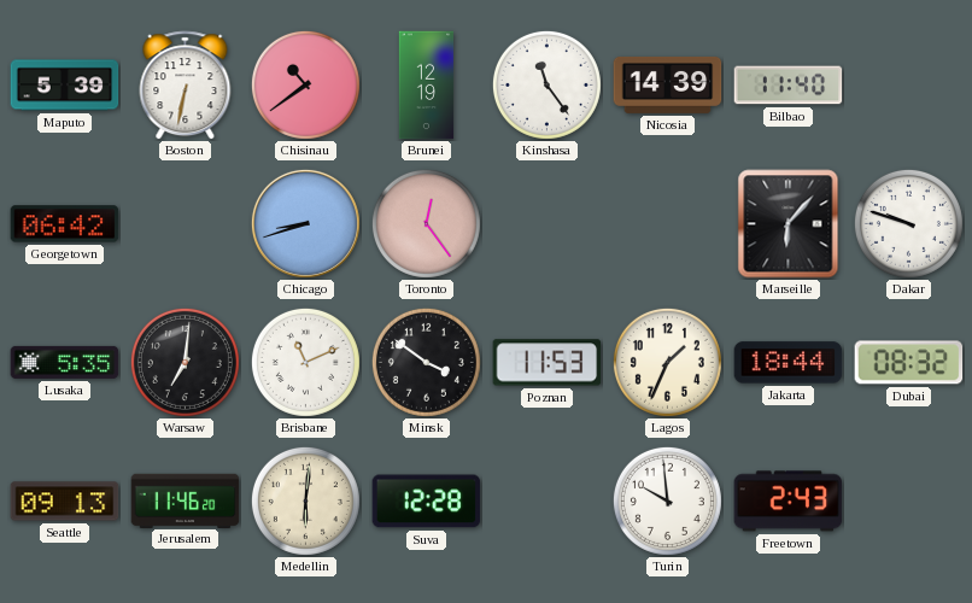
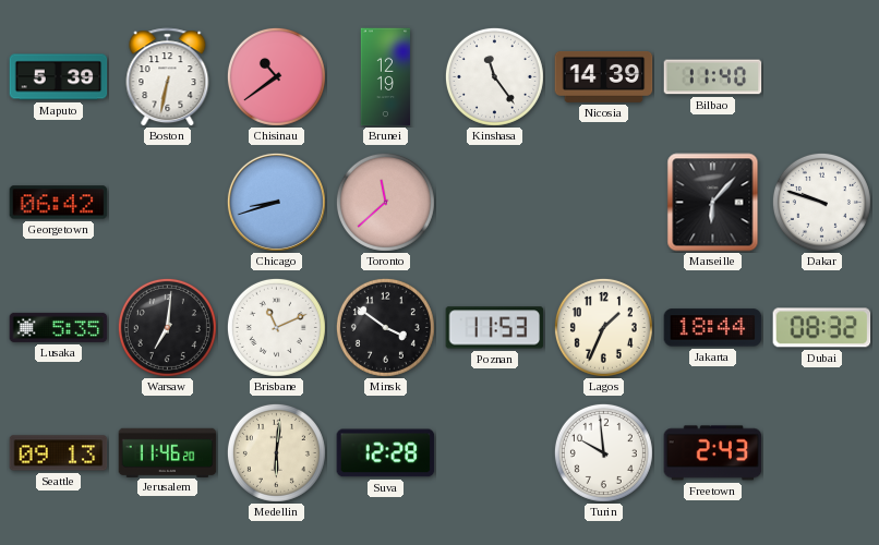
Toronto: 12:24 -> 11:38 (385, 202)
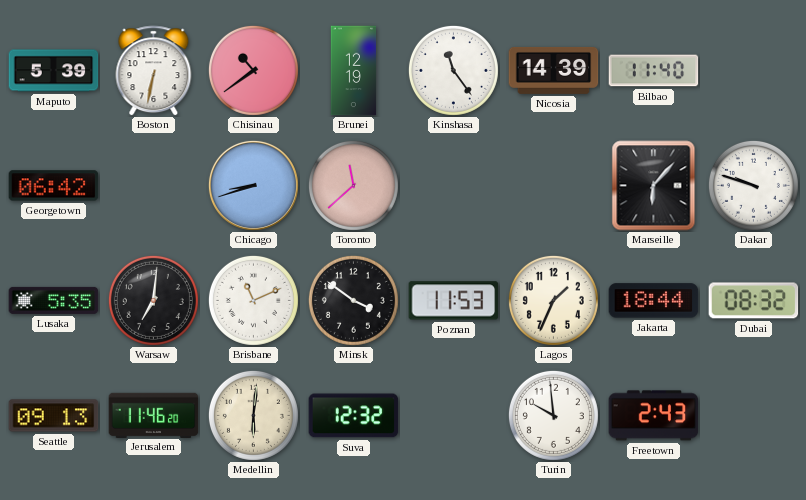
Suva: 12:28 -> 12:32 (354, 416)
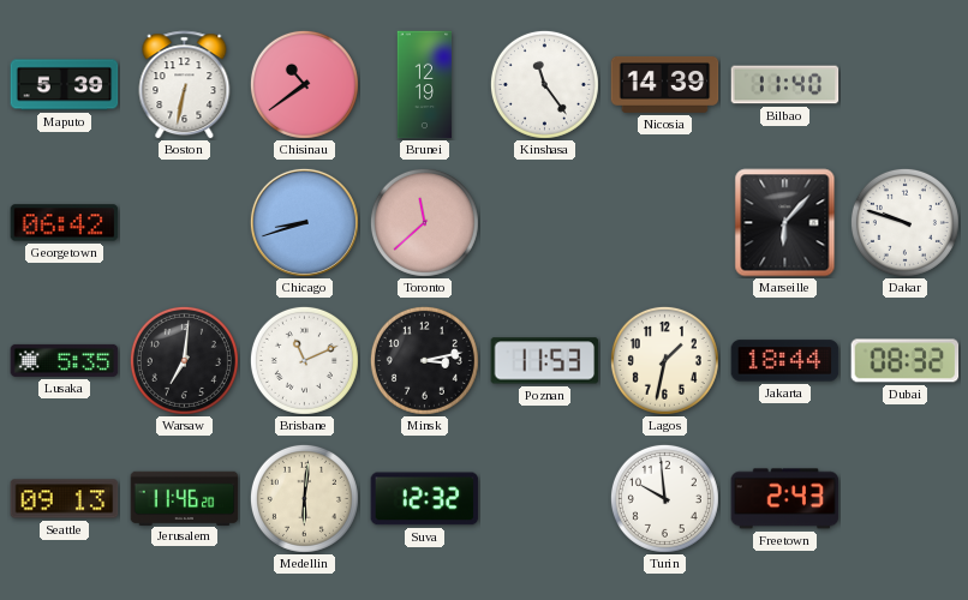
Minsk: 3:51 -> 3:13 (424, 360)
Lagos: 1:34 -> 1:32 (664, 360)
